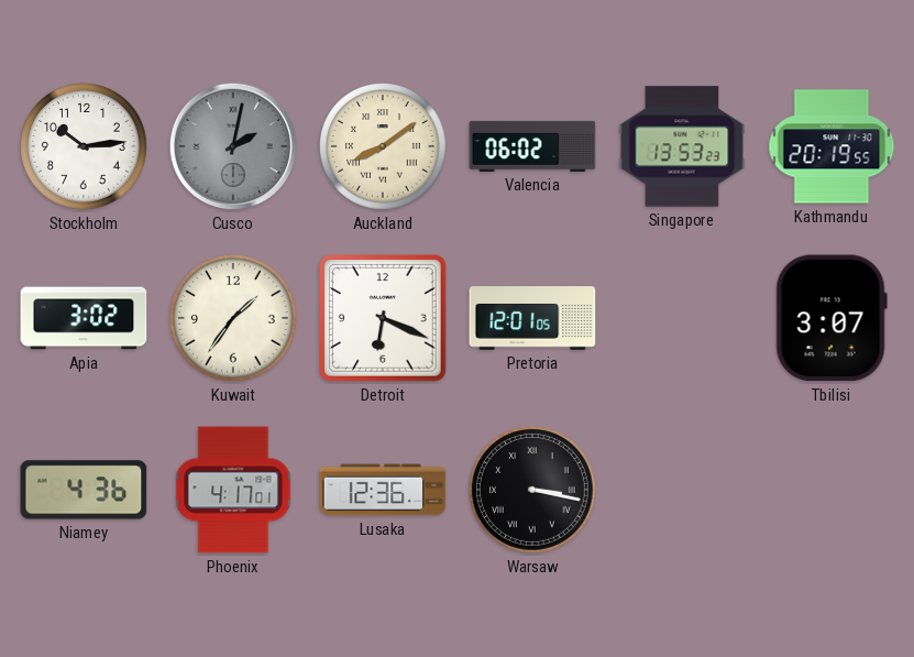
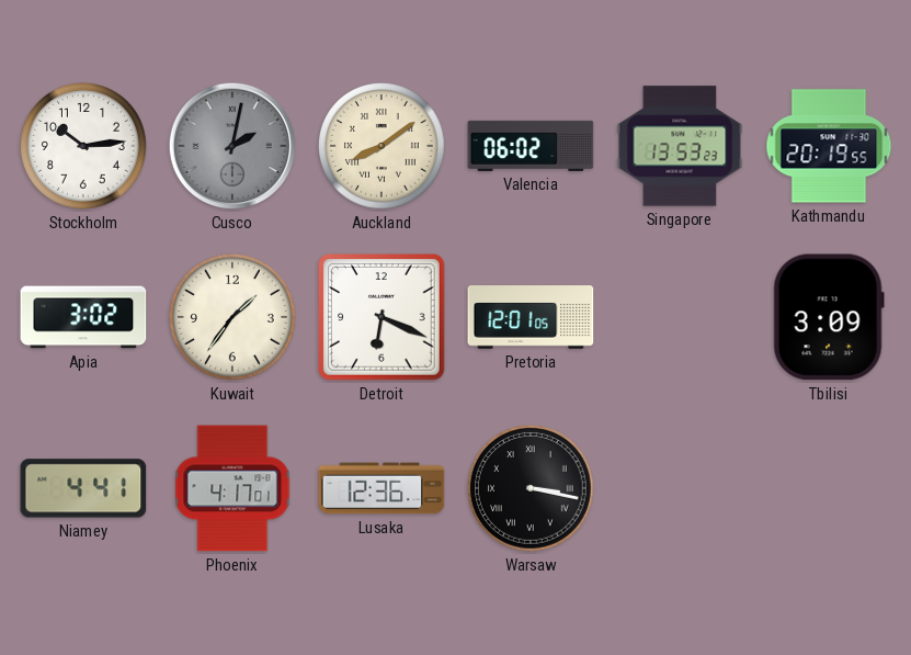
Tbilisi: 3:07 -> 3:09 (829, 317)
Niamey: 4:36 -> 4:41 (83, 488)
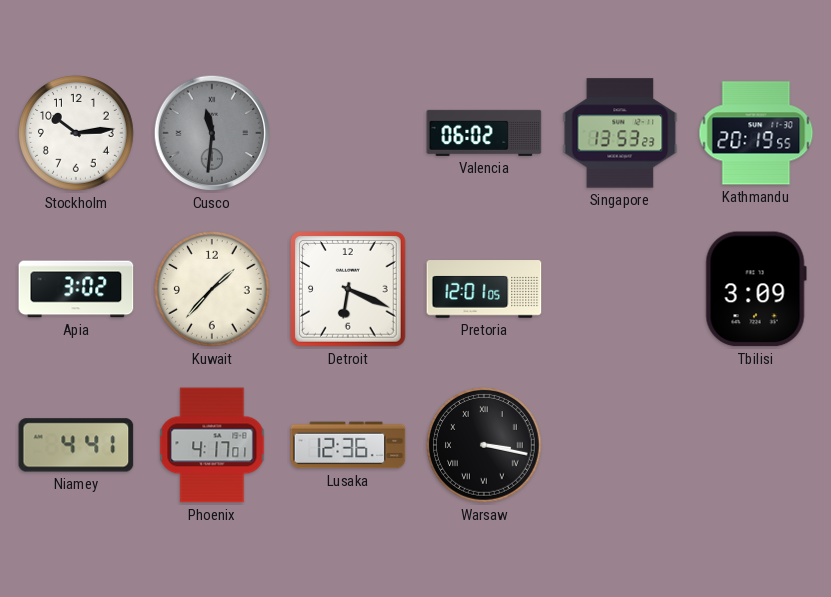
Cusco: 2:02 -> 11:31 (212, 133)
Auckland: 8:09 -> none (383, 147)
Kuwait: 1:36 -> 1:37 (213, 290)
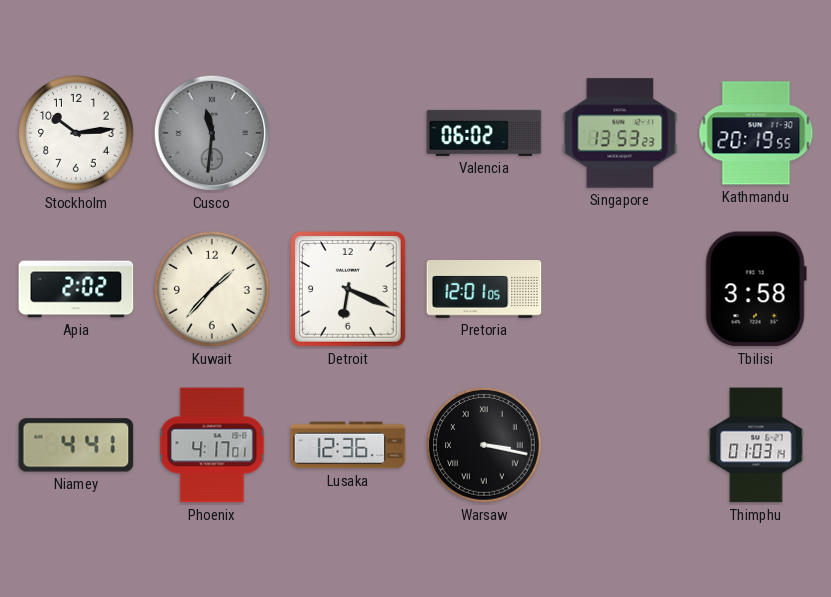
Apia: 3:02 -> 2:02 (76, 289)
Tbilisi: 3:09 -> 3:58 (756, 289)
Thimphu: none -> 01:03 (756, 445)
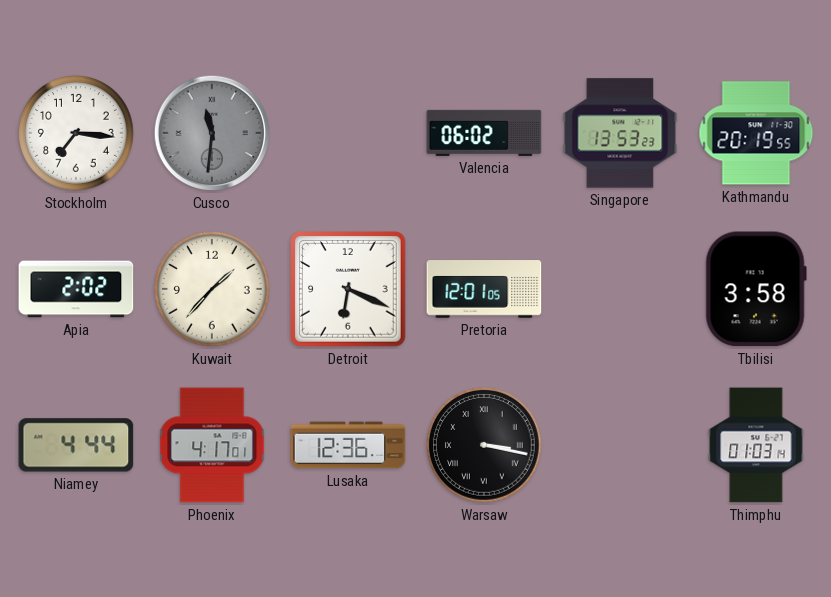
Stockholm: 10:14 -> 7:16 (77, 134)
Niamey: 4:41 -> 4:44 (76, 445)
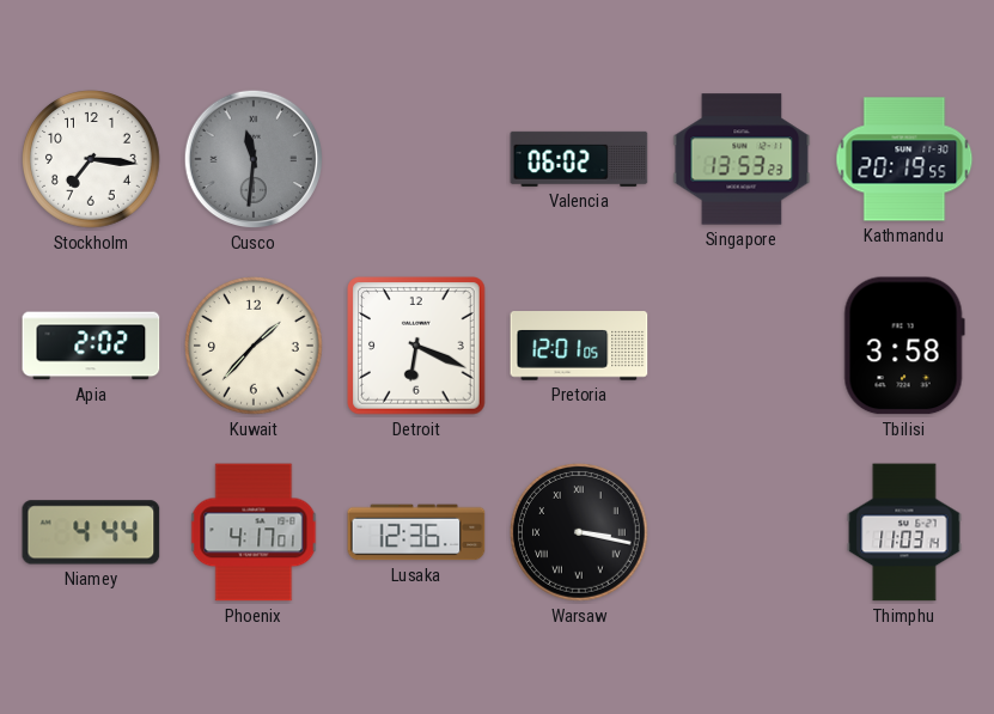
Thimphu: 01:03 -> 11:03 (904, 532)
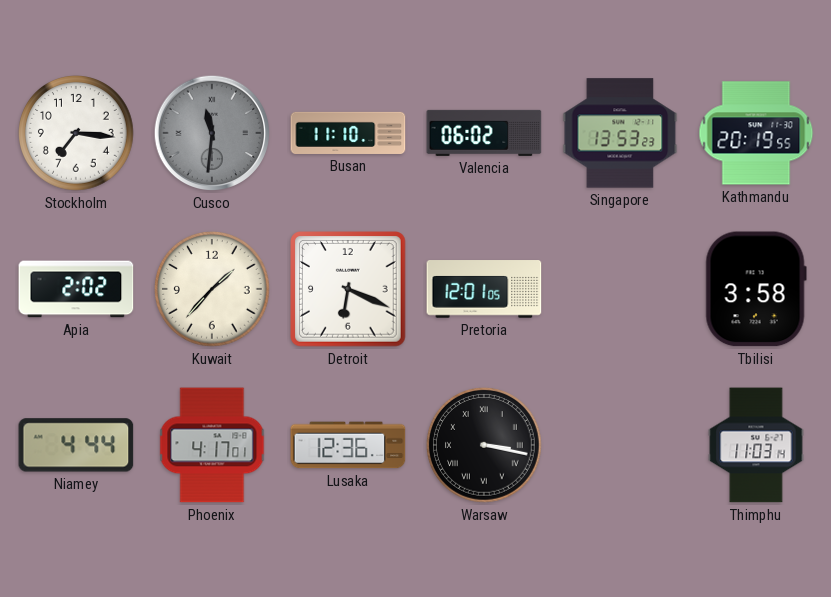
Busan: none -> 11:10 (348, 133)
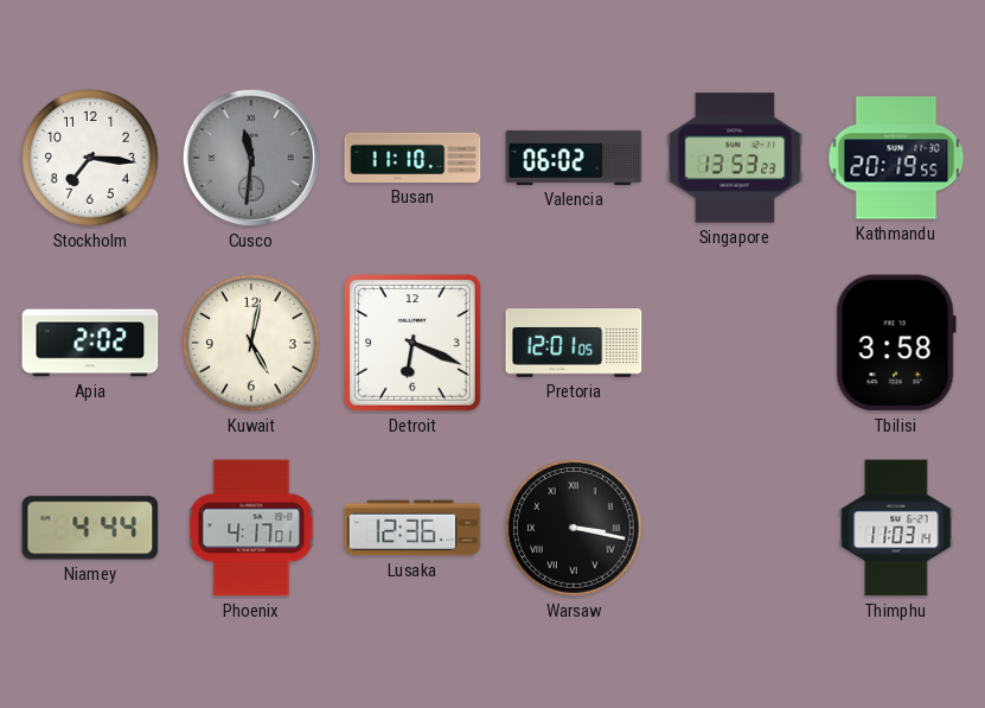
Kuwait: 1:37 -> 5:02 (252, 344)
